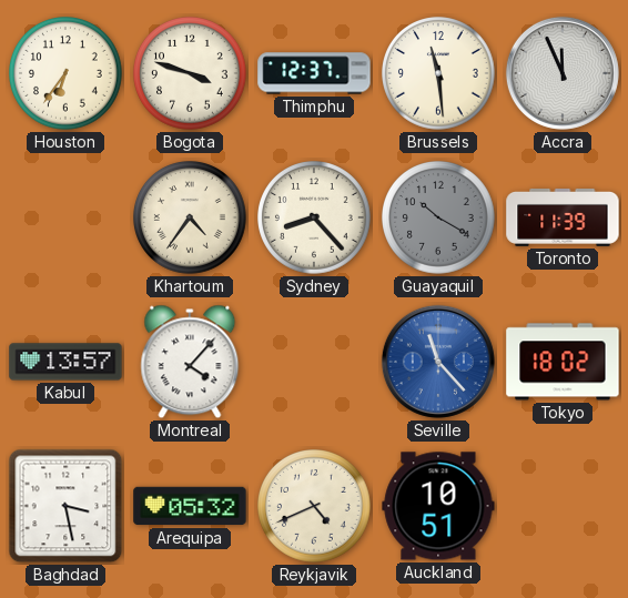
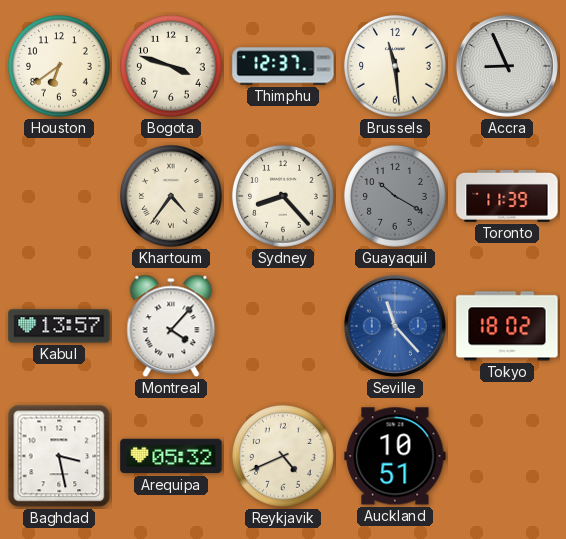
Houston: 6:36 -> 6:39 (60, 67)
Accra: 11:56 -> 8:56 (507, 66)
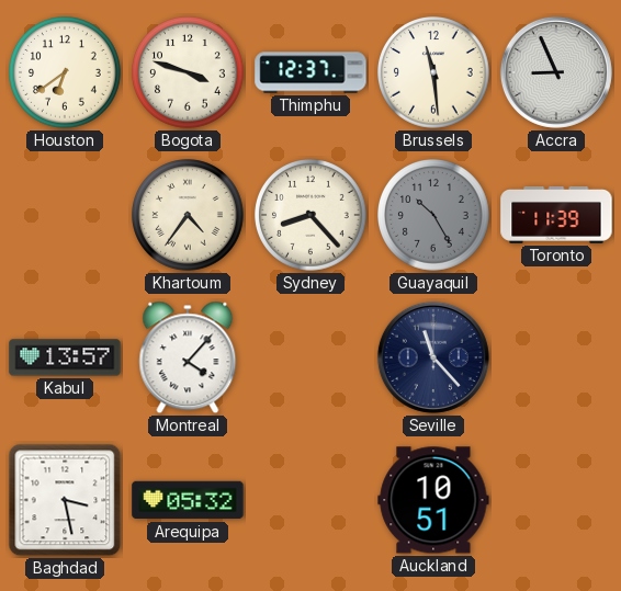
Guayaquil: 10:20 -> 10:25 (434, 216)
Seville dial: blue -> navy (433, 357)
Tokyo: 18:02 -> none (507, 326)
Reykjavik: 4:41 -> none (284, 457)
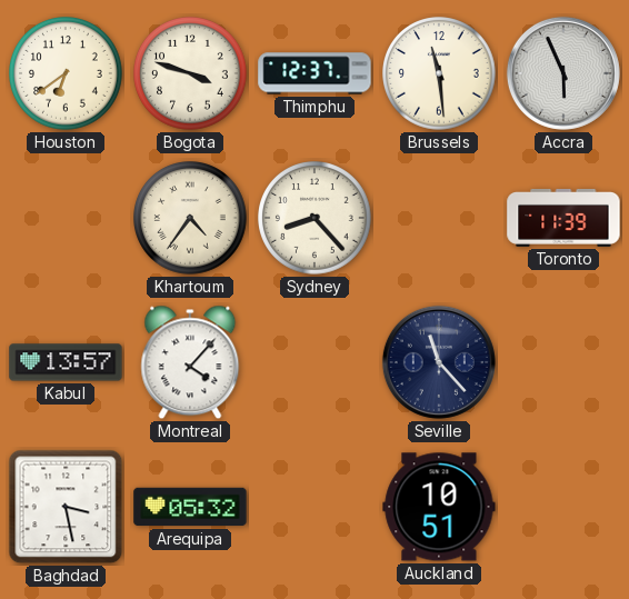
Accra: 8:56 -> 5:56 (563, 73)
Guayaquil: 10:25 -> none (434, 216)
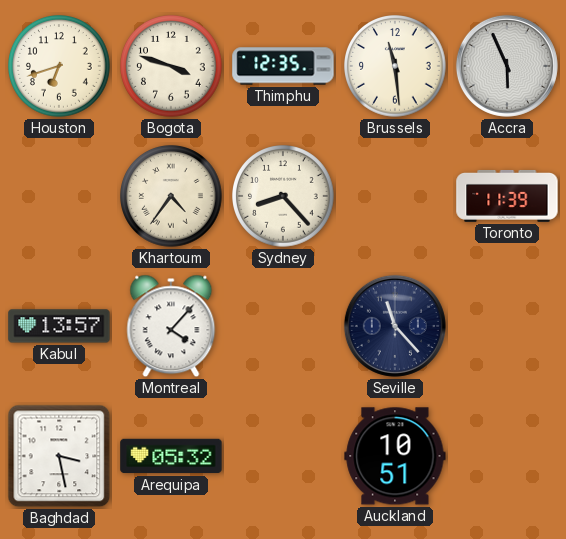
Houston: 6:39 -> 6:42 (60, 67)
Thimphu: 12:37 -> 12:35 (283, 66)
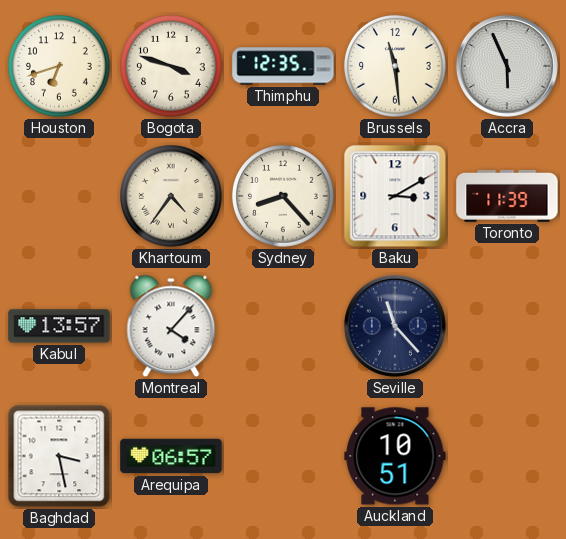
Baku: none -> 3:10 (395, 196)
Arequipa: 05:32 -> 06:57 (171, 456)
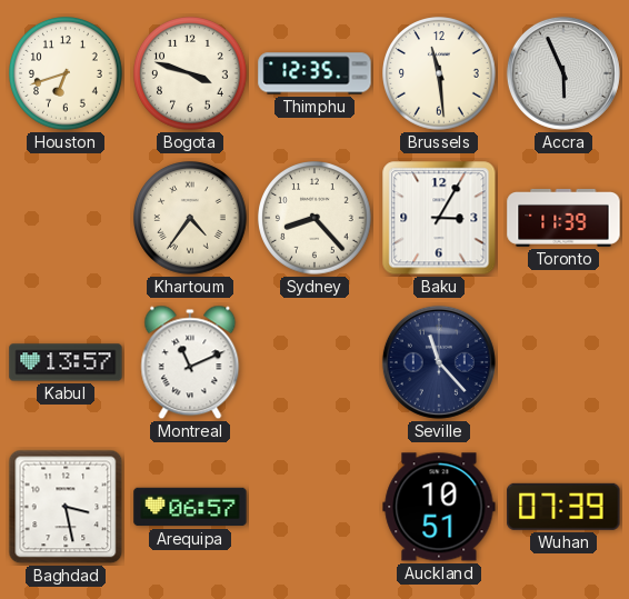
Baku: 3:10 -> 3:05 (439, 218)
Montreal: 4:07 -> 11:11 (190, 362)
Wuhan: none -> 07:39 (563, 507)
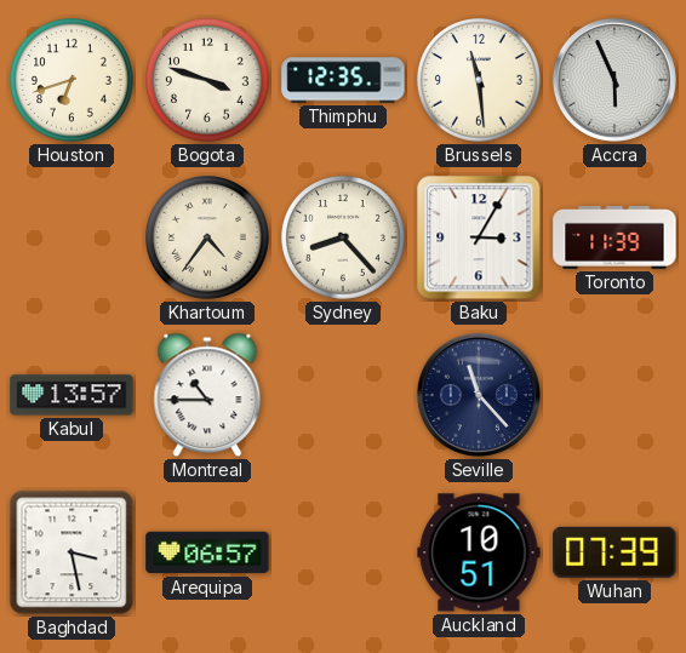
Montreal: 11:11 -> 10:45 (207, 395)
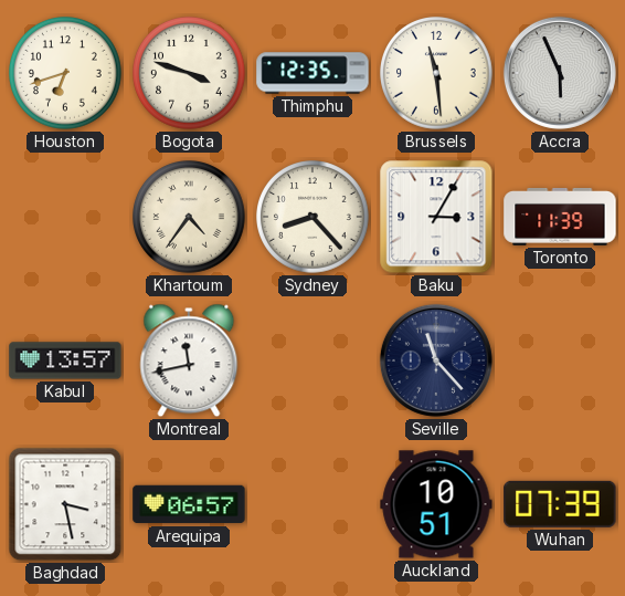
Montreal: 10:45 -> 11:43 (189, 360)
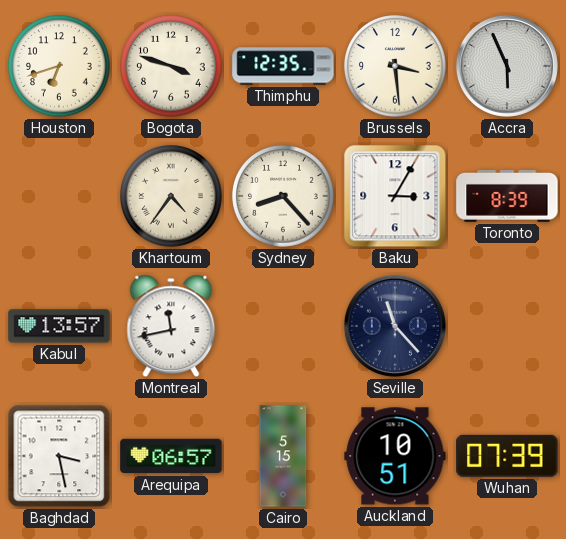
Brussels: 11:29 -> 3:29 (396, 67)
Toronto: 11:39 -> 8:39 (507, 196)
Cairo: none -> 5:15 (283, 456)
